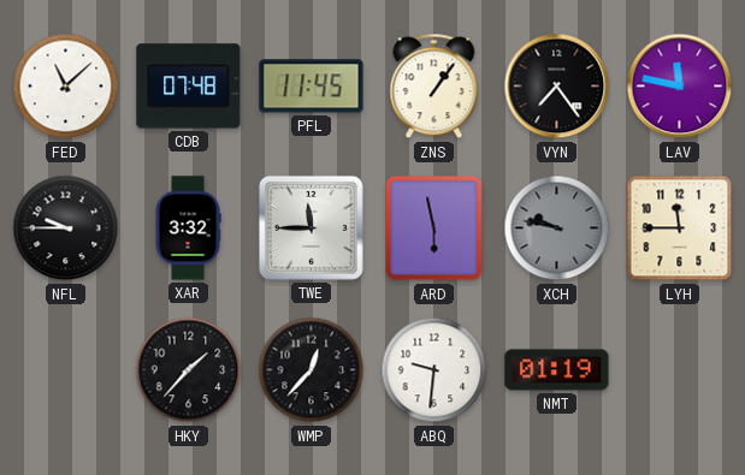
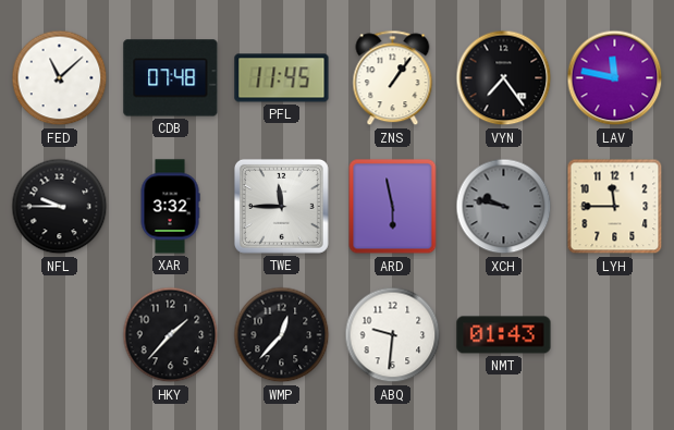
NMT: 01:19 -> 01:43 (504, 335)
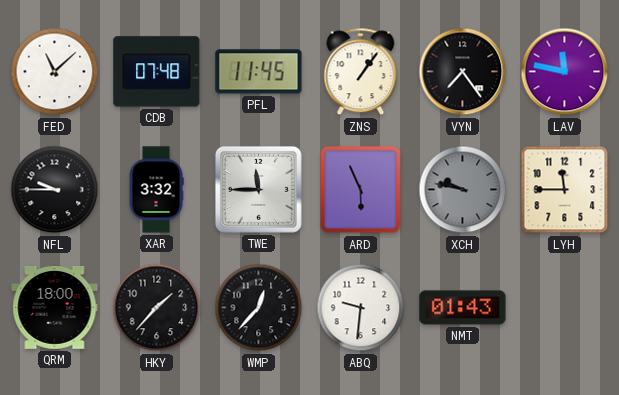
ARD: 5:58 -> 5:56 (361, 190)
QRM: none -> 18:00 (55, 307)
